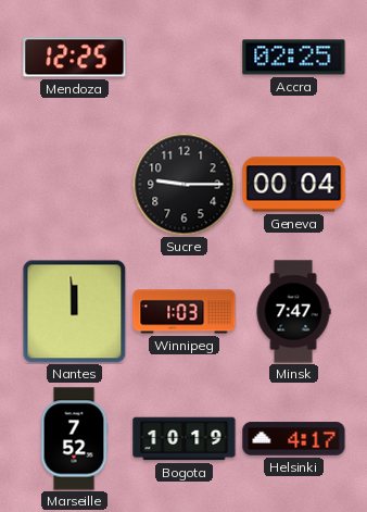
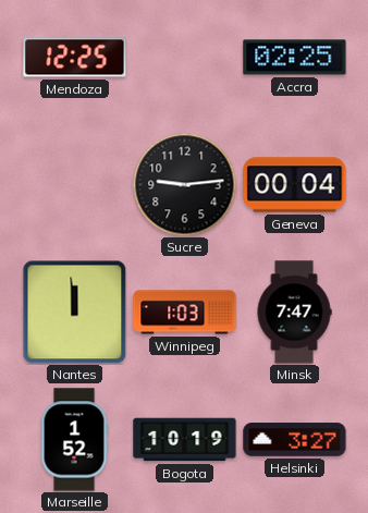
Sucre: 9:15 -> 9:14 (184, 184)
Marseille: 7:52 -> 1:52 (74, 440)
Helsinki: 4:17 -> 3:27 (295, 440)
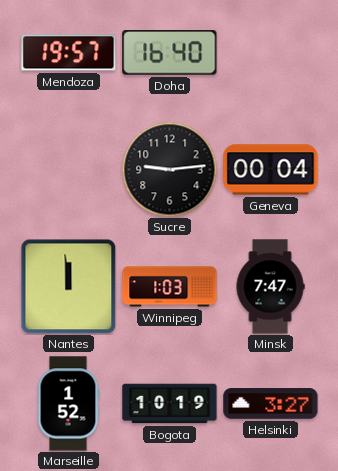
Mendoza: 12:25 -> 19:57 (69, 53)
Doha: none -> 16:40 (170, 53)
Accra: 02:25 -> none (295, 58)
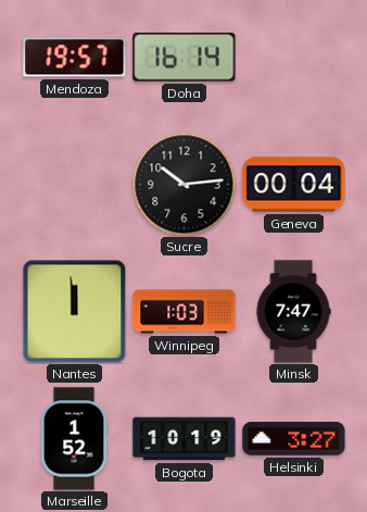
Doha: 16:40 -> 16:14 (185, 58)
Sucre: 9:14 -> 10:14 (184, 184)
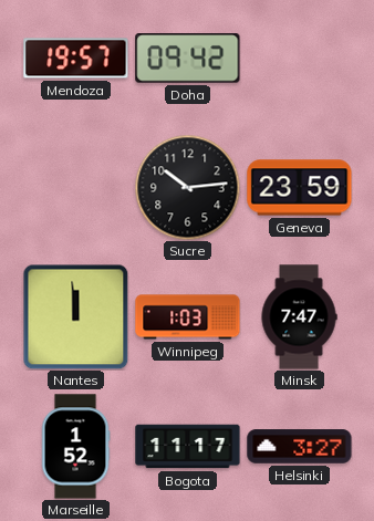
Doha: 16:14 -> 09:42 (188, 59)
Geneva: 00:04 -> 23:59 (300, 188)
Bogota: 10:19 -> 11:17 (188, 447)
